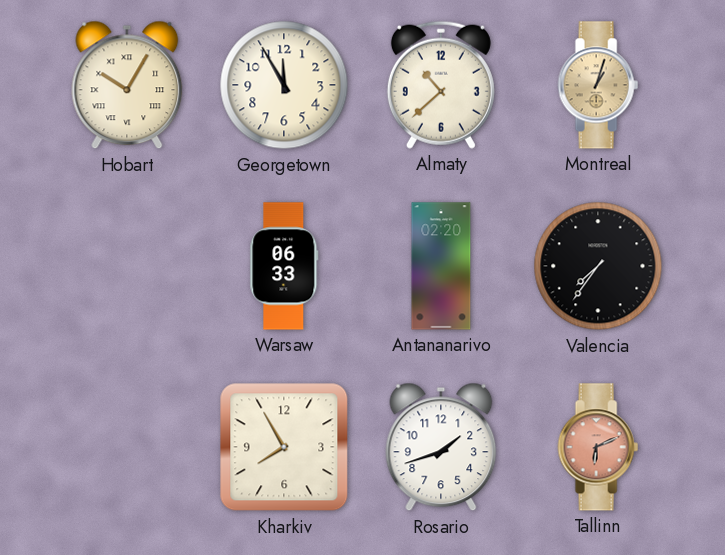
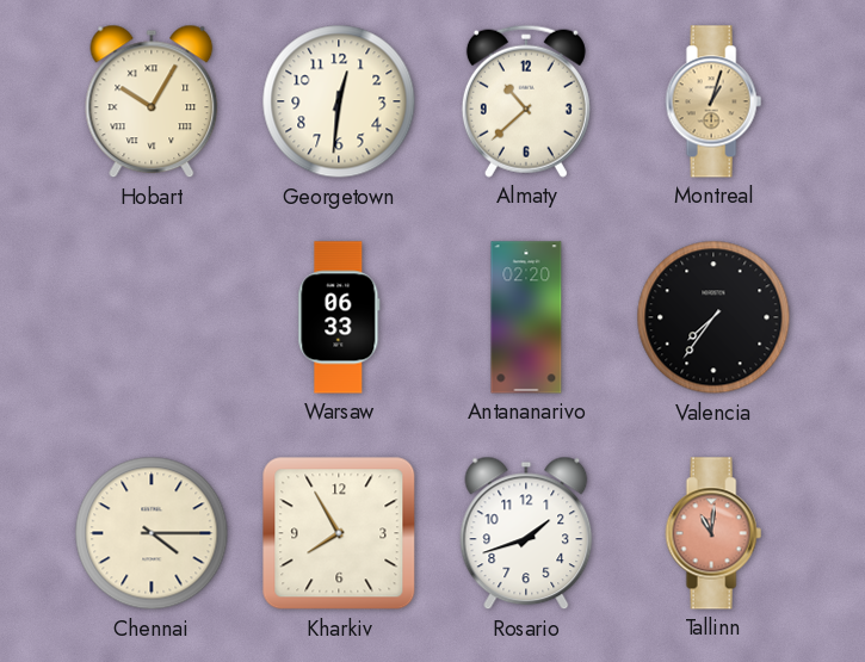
Georgetown: 11:55 -> 12:31 (339, 101)
Chennai: none -> 4:15 (152, 533)
Tallinn: 6:11 -> 11:01 (713, 533)
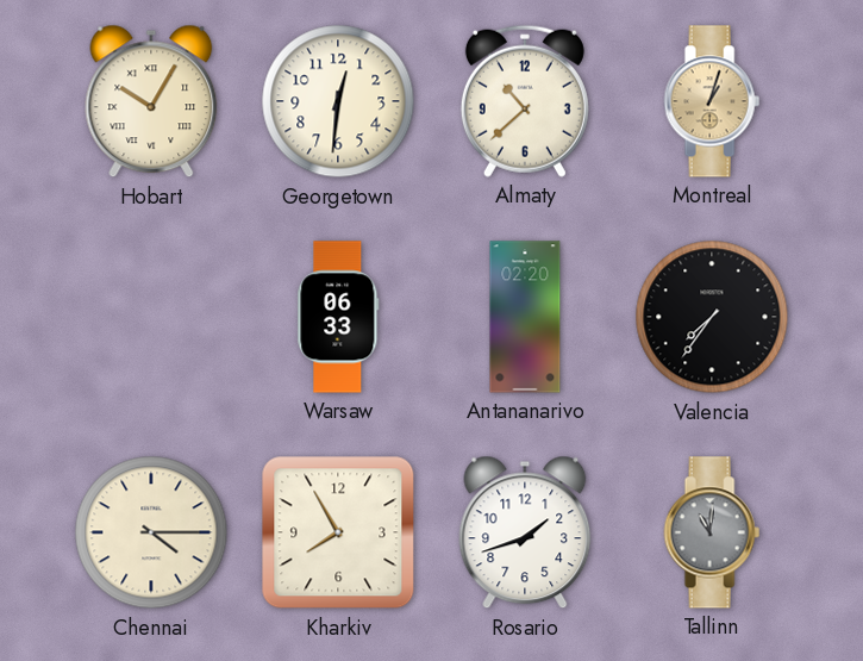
Tallinn dial: salmon -> grey (712, 532)
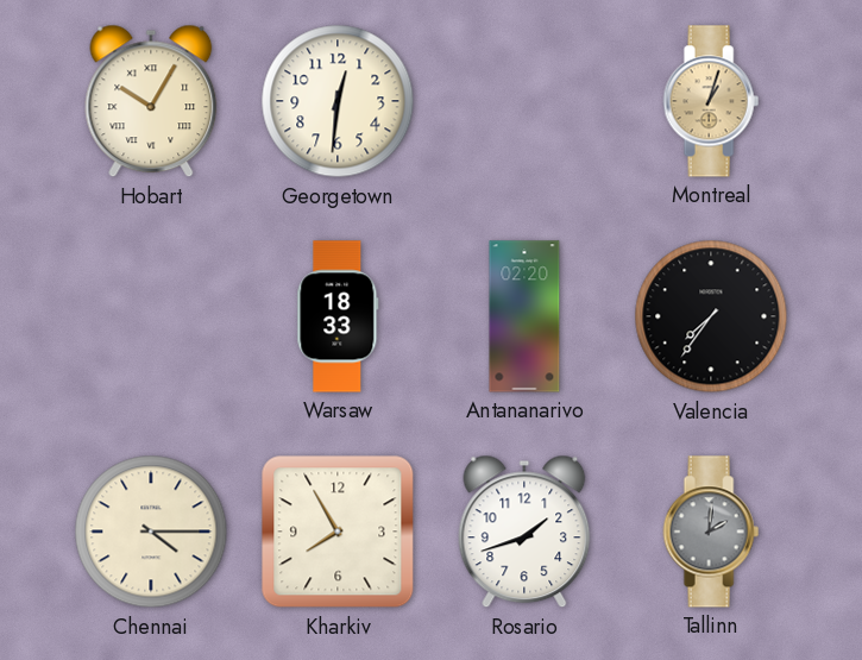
Almaty: 10:38 -> none (525, 101)
Warsaw: 06:33 -> 18:33 (338, 316)
Tallinn: 11:01 -> 2:01 (711, 532)
